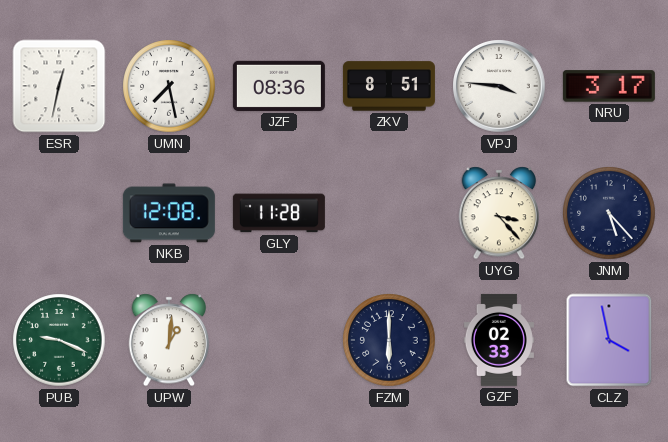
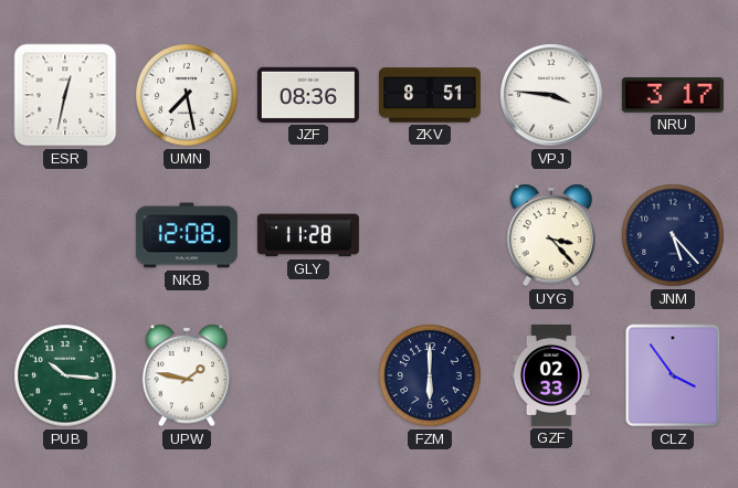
PUB: 9:19 -> 10:16 (65, 375)
UPW: 1:01 -> 1:47 (187, 375)
CLZ: 3:58 -> 3:54 (673, 375)
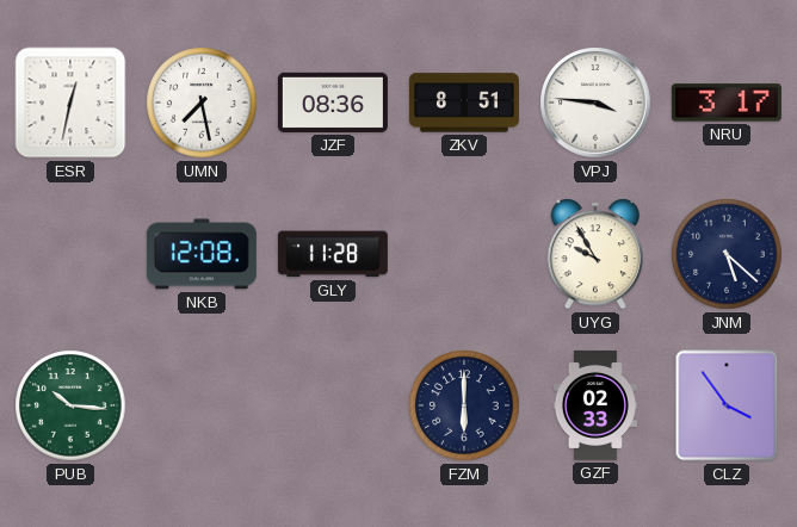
UYG: 3:23 -> 9:55 (595, 254)
JNM: 5:23 -> 5:22 (727, 254)
UPW: 1:47 -> none (187, 375)
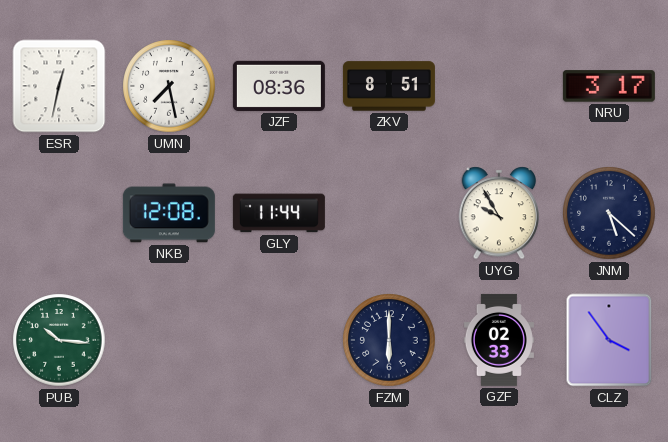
VPJ: 3:46 -> none (595, 103)
GLY: 11:28 -> 11:44 (279, 213)
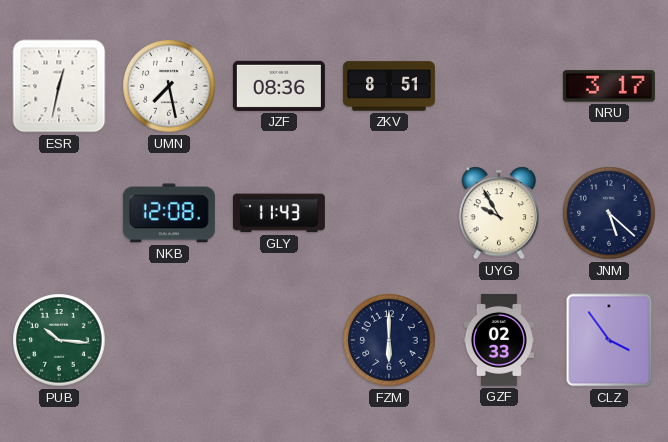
GLY: 11:44 -> 11:43 (279, 213)
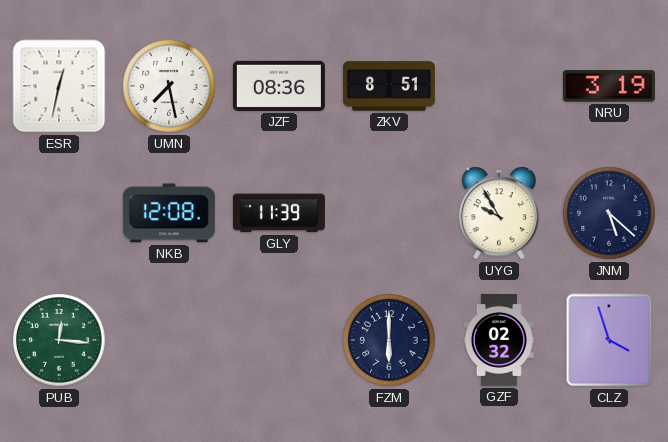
NRU: 3:17 -> 3:19 (609, 86)
GLY: 11:43 -> 11:39 (279, 213)
PUB: 10:16 -> 12:16 (59, 340)
GZF: 02:33 -> 02:32 (499, 340)
CLZ: 3:54 -> 3:57 (609, 340)
